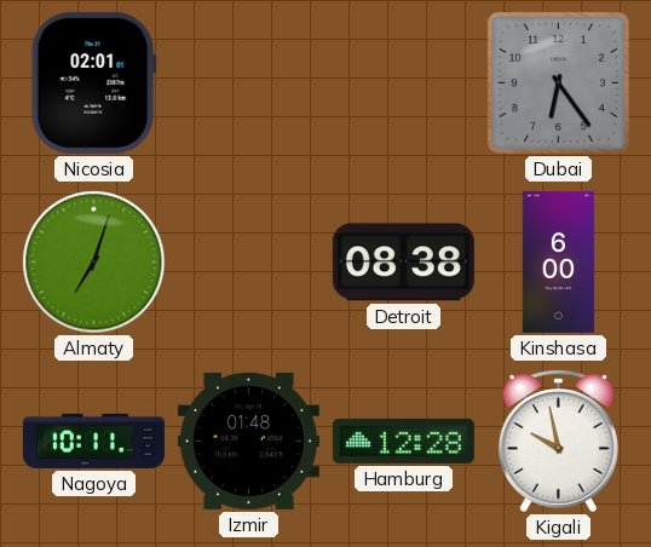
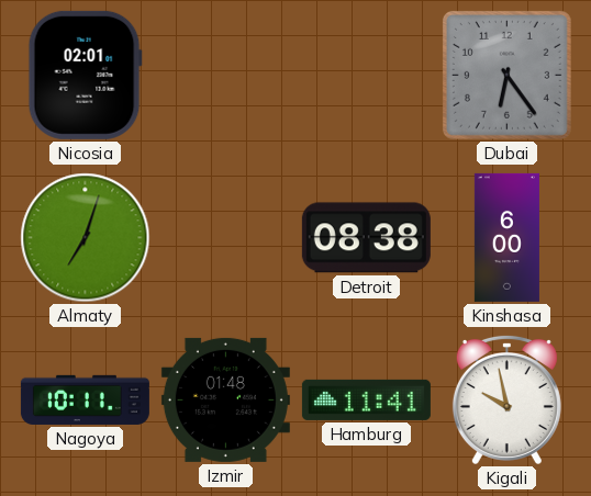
Hamburg: 12:28 -> 11:41 (366, 399)
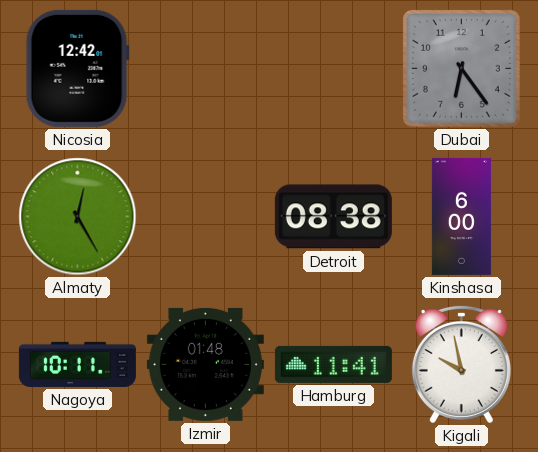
Nicosia: 02:01 -> 12:42 (77, 68)
Almaty: 7:03 -> 12:25 (78, 217)
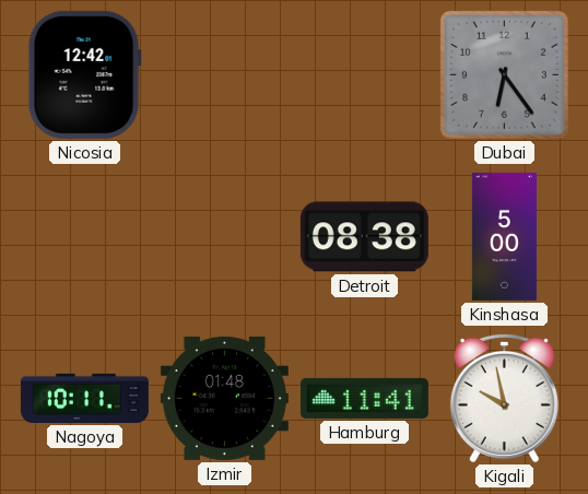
Almaty: 12:25 -> none (78, 217)
Kinshasa: 6:00 -> 5:00 (504, 236)
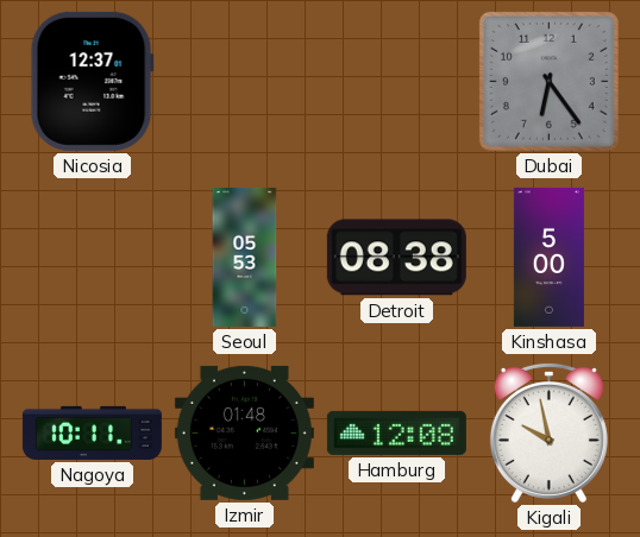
Nicosia: 12:42 -> 12:37 (92, 81)
Seoul: none -> 05:53 (245, 257)
Hamburg: 11:41 -> 12:08 (396, 432)
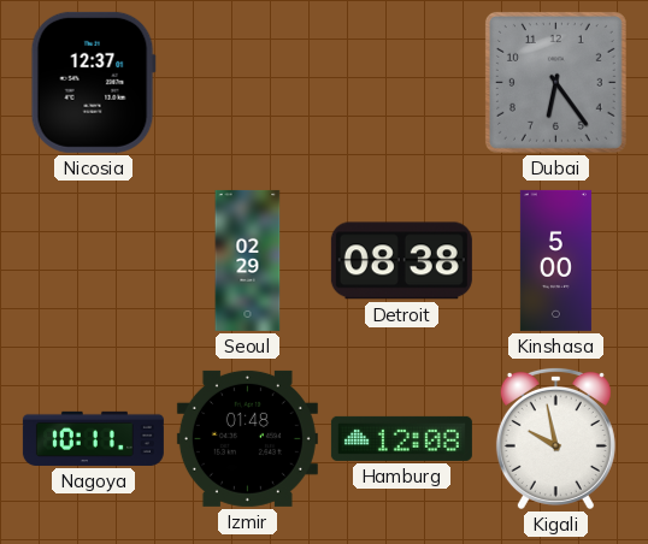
Seoul: 05:53 -> 02:29 (248, 260)
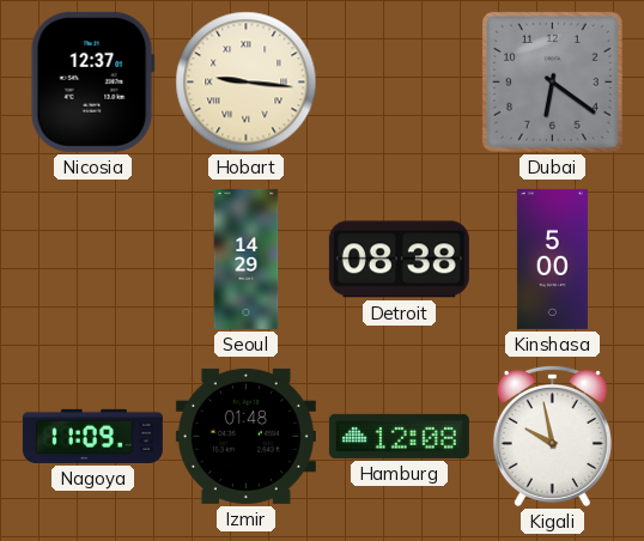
Hobart: none -> 9:16 (247, 83)
Dubai: 6:24 -> 6:21 (552, 81)
Seoul: 02:29 -> 14:29 (247, 259)
Nagoya: 10:11 -> 11:09 (92, 436)
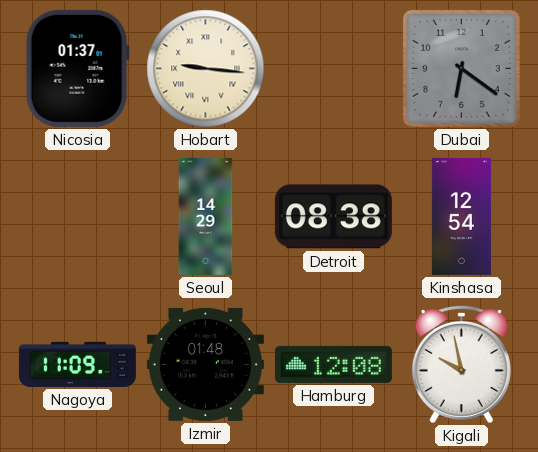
Nicosia: 12:37 -> 01:37 (77, 68)
Kinshasa: 5:00 -> 12:54 (461, 216)
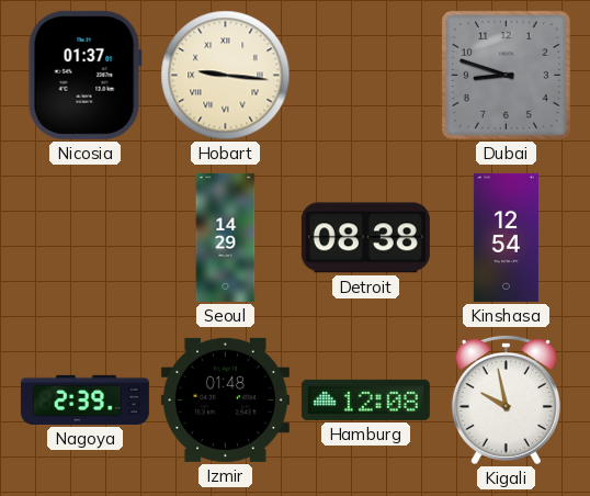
Dubai: 6:21 -> 8:48 (506, 75)
Nagoya: 11:09 -> 2:39 (84, 399)
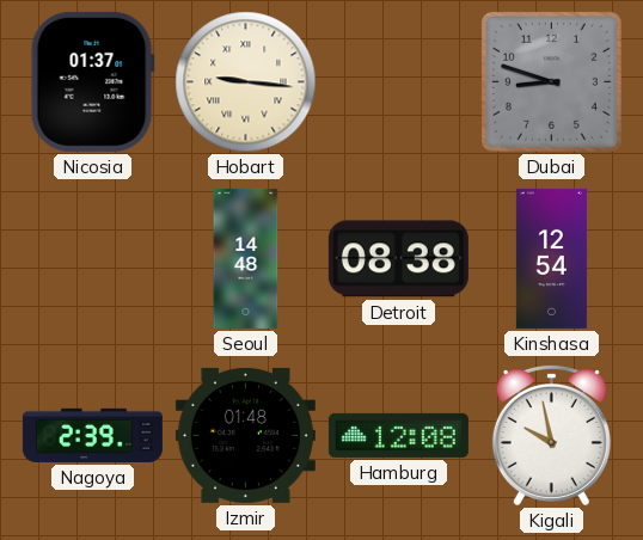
Seoul: 14:29 -> 14:48 (246, 258)
